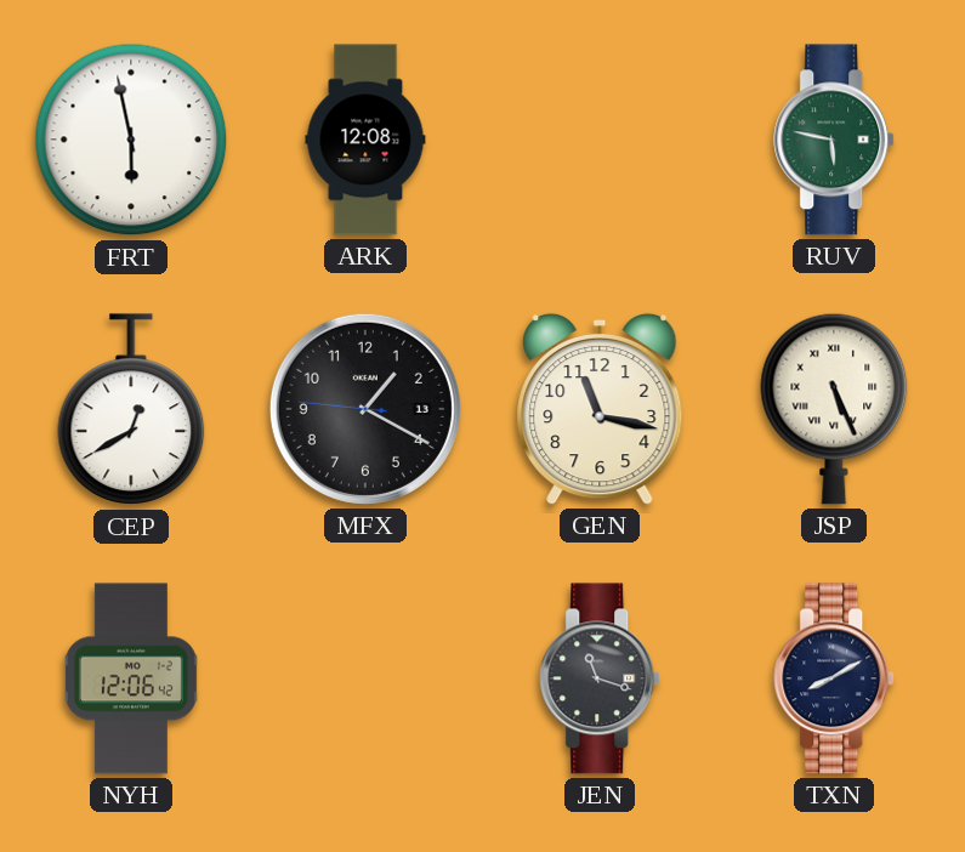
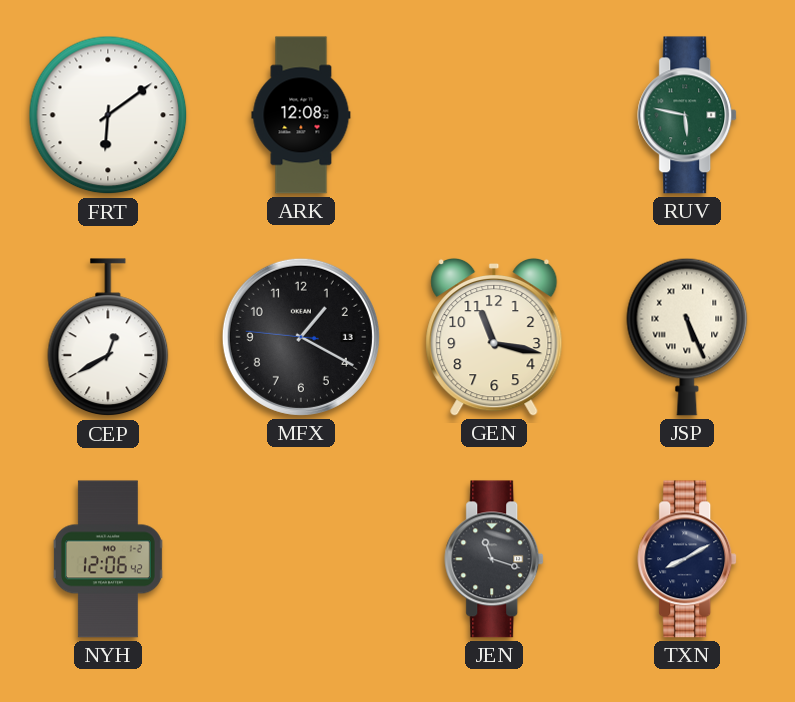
FRT: 5:58 -> 6:09 (108, 115)
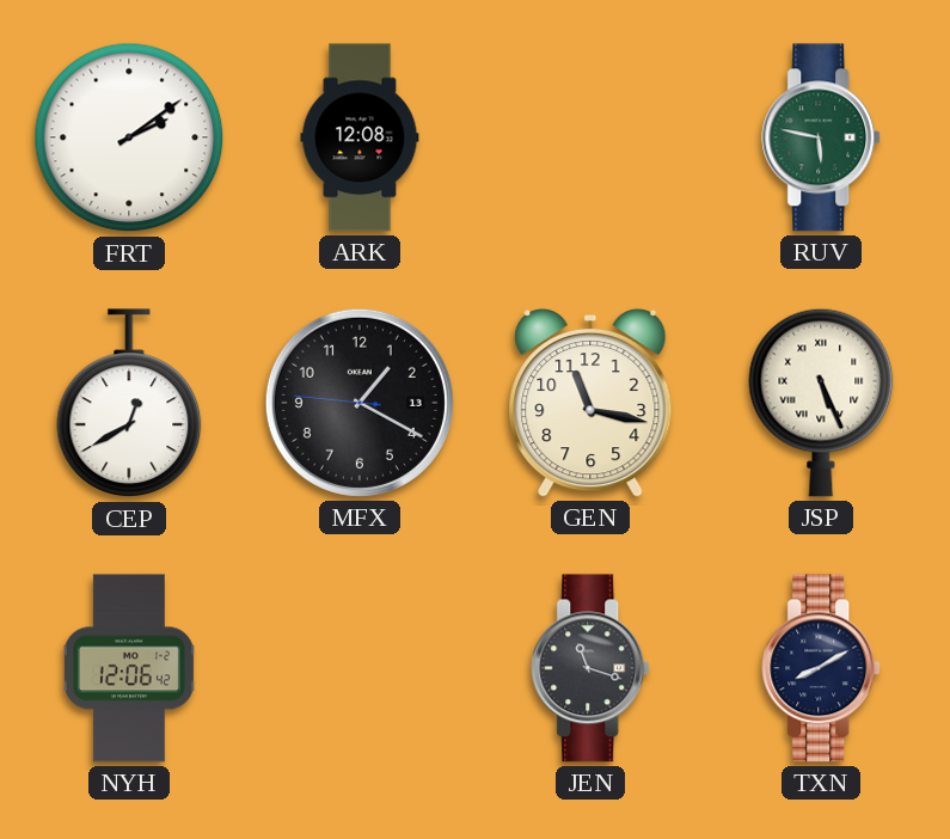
FRT: 6:09 -> 2:09 (129, 137)
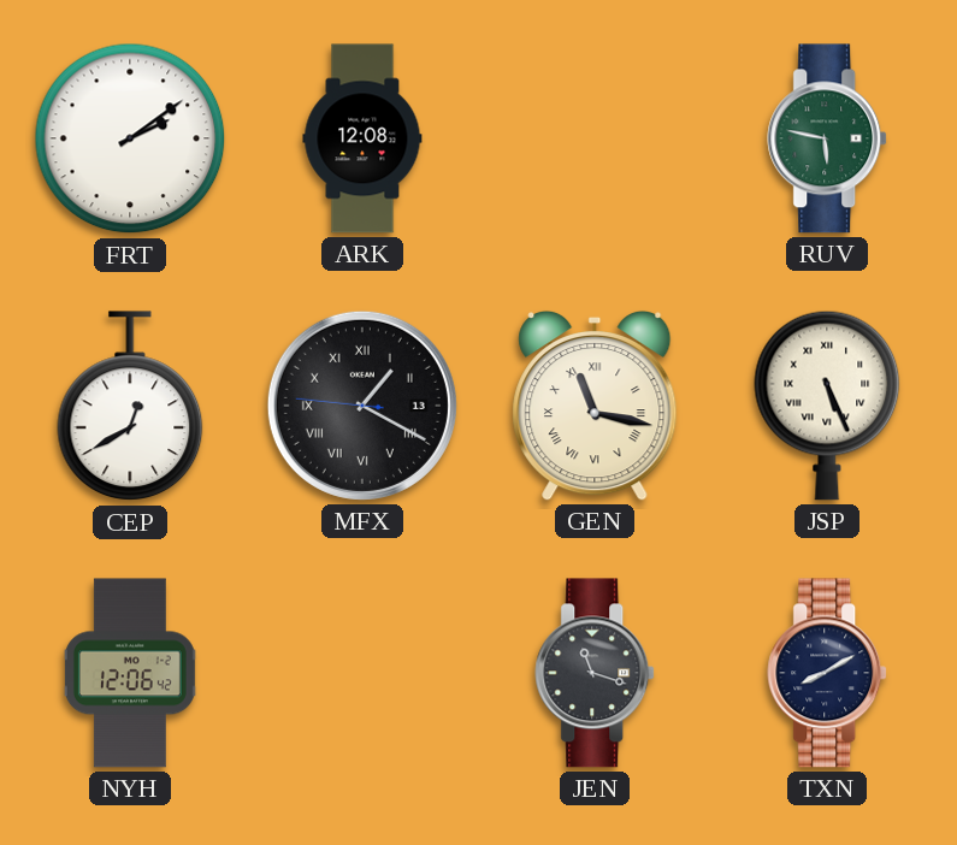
MFX numerals: Arabic -> Roman (362, 406)
GEN numerals: Arabic -> Roman (595, 406)
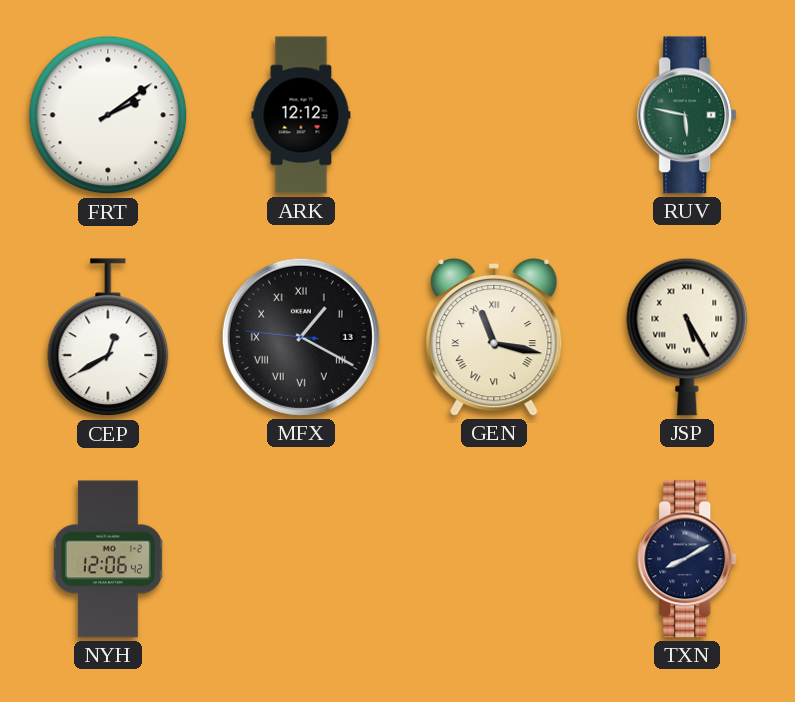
ARK: 12:08 -> 12:12 (301, 115)
JSP: 5:26 -> 5:25 (687, 337)
JEN: 11:18 -> none (596, 673)
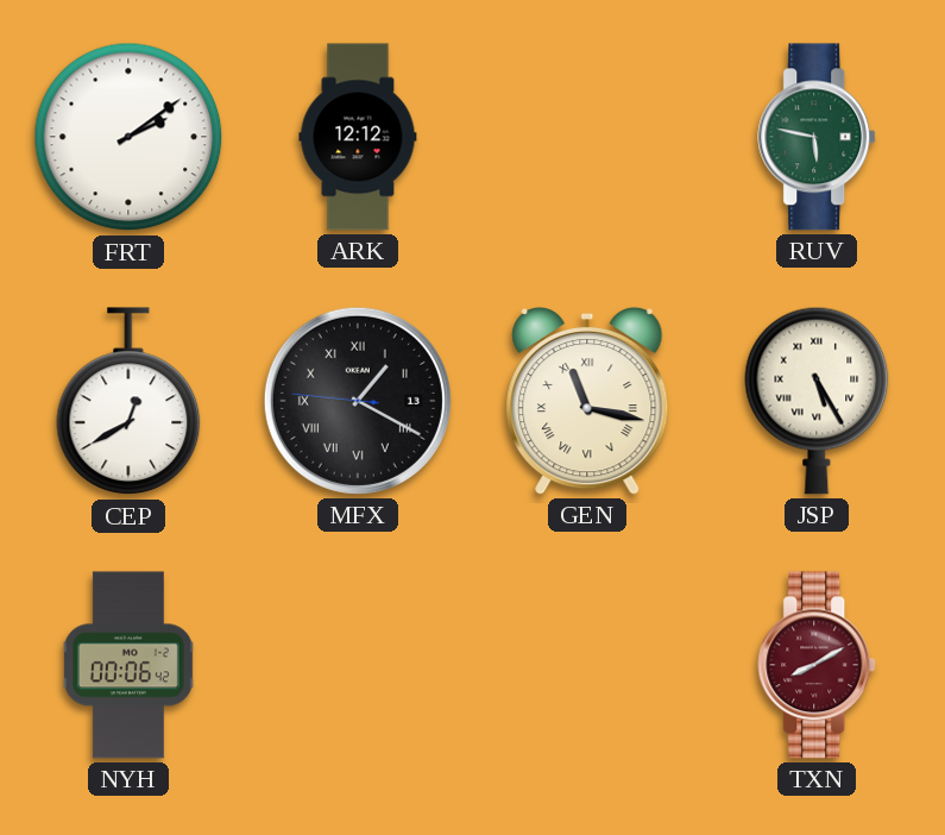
NYH: 12:06 -> 00:06 (128, 665)
TXN dial: navy -> burgundy (818, 665)
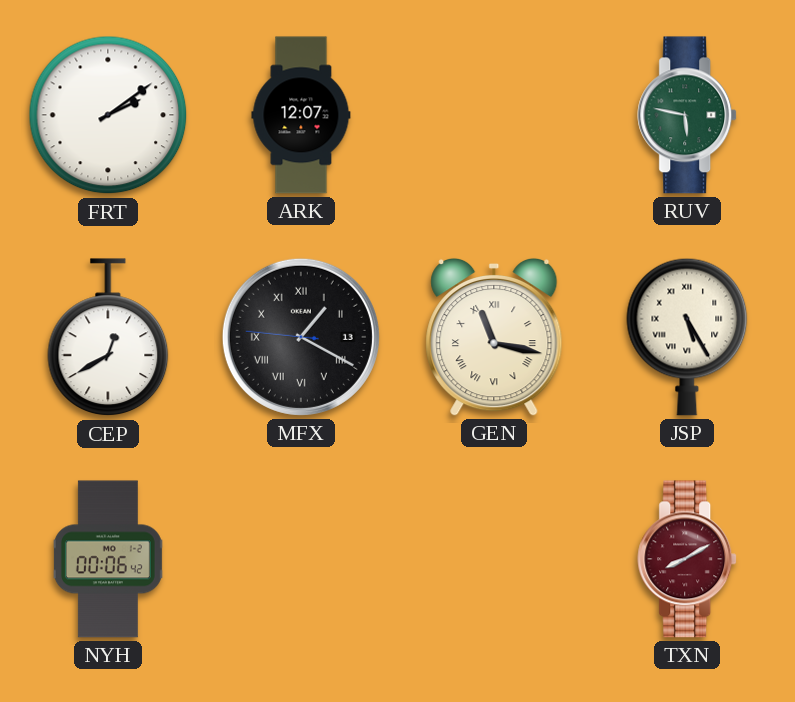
ARK: 12:12 -> 12:07 (301, 115)
